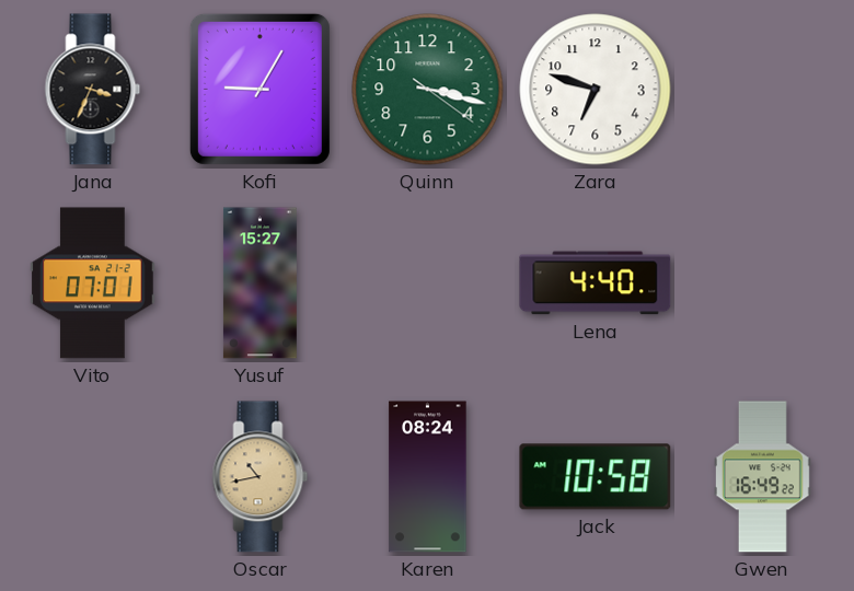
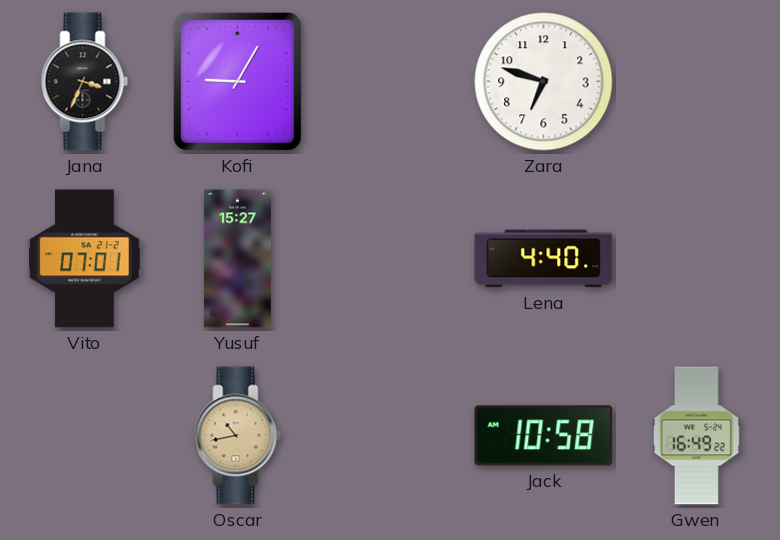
Quinn: 3:17 -> none (428, 90)
Karen: 08:24 -> none (428, 477)
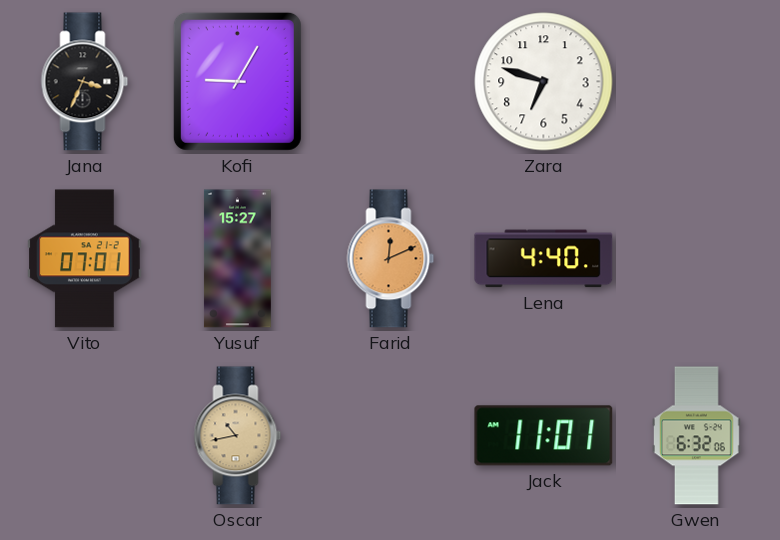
Farid: none -> 12:11 (391, 259)
Jack: 10:58 -> 11:01 (544, 436)
Gwen: 16:49 -> 6:32 (696, 436)
